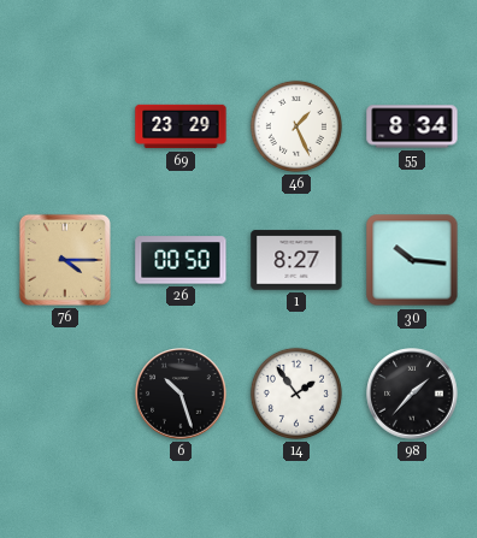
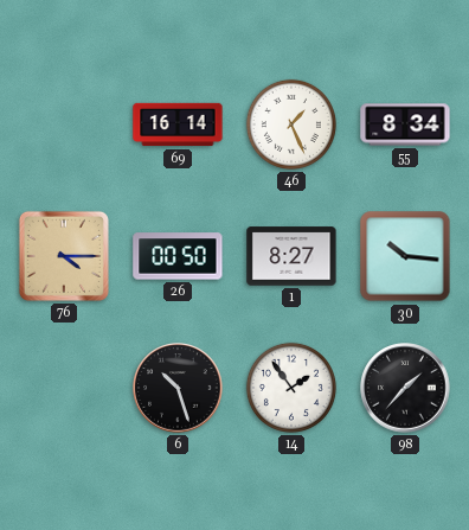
69: 23:29 -> 16:14 (178, 124)
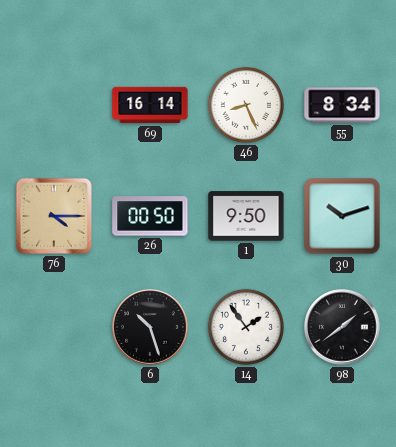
46: 1:26 -> 8:26 (246, 105)
1: 8:27 -> 9:50 (246, 216)
30: 10:16 -> 10:12 (342, 216)
98: 1:37 -> 1:39 (342, 327)
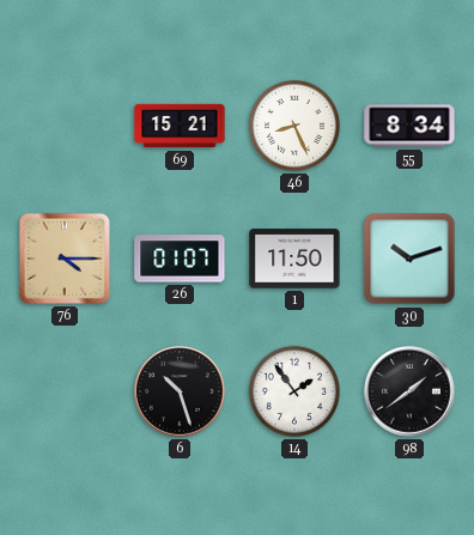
69: 16:14 -> 15:21 (180, 126)
26: 00:50 -> 01:07 (180, 259)
1: 9:50 -> 11:50 (294, 259)
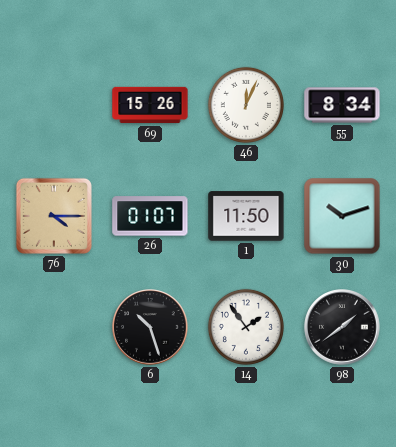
69: 15:21 -> 15:26 (150, 105)
46: 8:26 -> 12:04 (246, 105)
